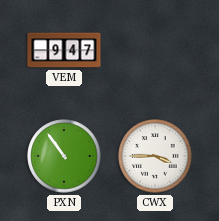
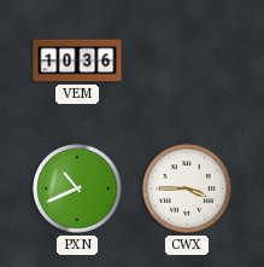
VEM: 9:47 -> 10:36 (77, 60)
PXN: 10:54 -> 10:41 (77, 188)
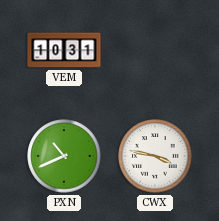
VEM: 10:36 -> 10:31 (64, 50)
CWX: 3:45 -> 3:47 (155, 156)
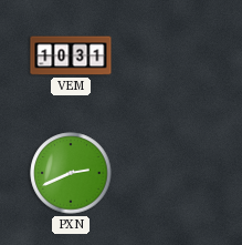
PXN: 10:41 -> 2:41 (71, 173)
CWX: 3:47 -> none (155, 156)
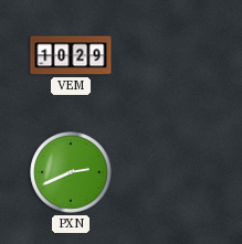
VEM: 10:31 -> 10:29 (71, 55)
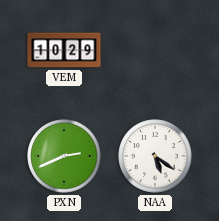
NAA: none -> 5:21 (155, 156)
